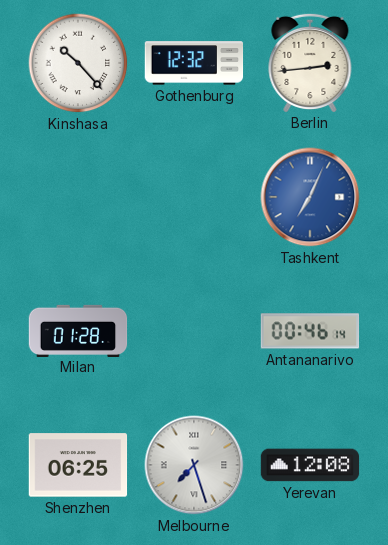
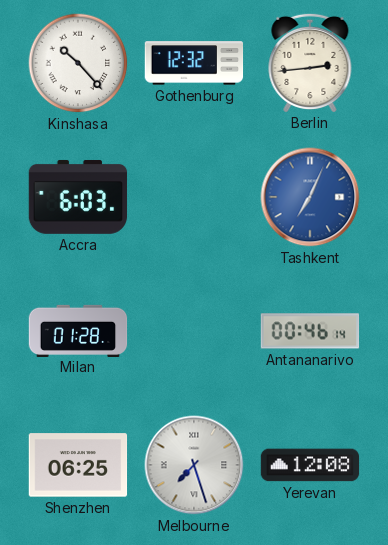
Accra: none -> 6:03 (78, 197)
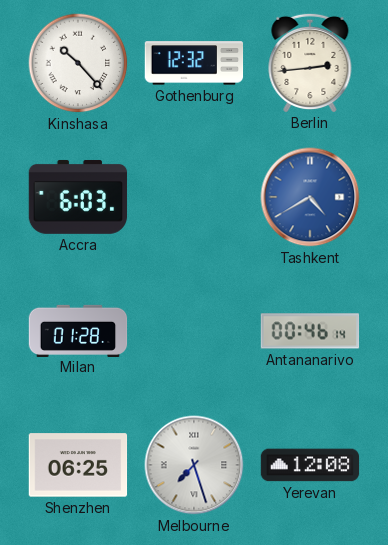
Tashkent: 7:04 -> 4:40 (310, 197)
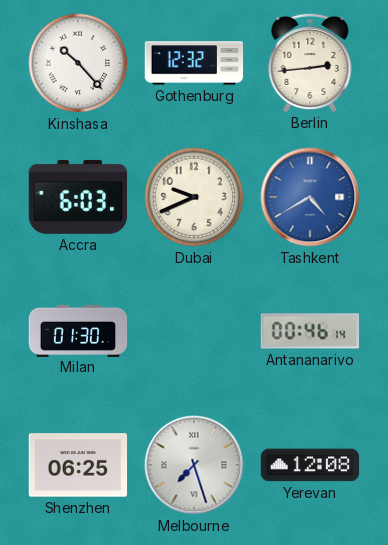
Dubai: none -> 9:41 (194, 197)
Milan: 01:28 -> 01:30 (78, 330)
